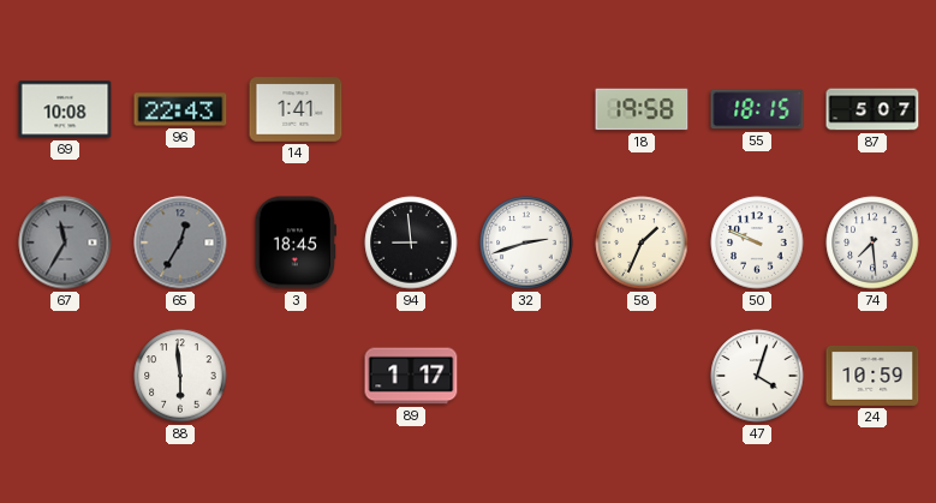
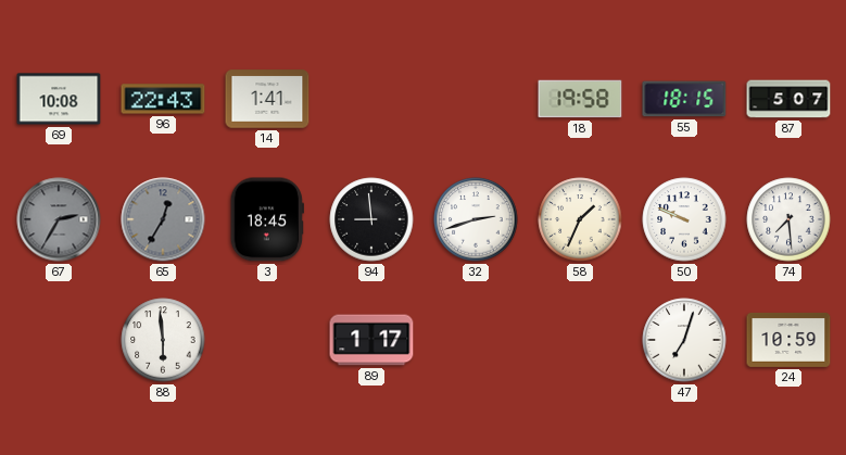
67: 11:35 -> 2:35 (59, 219)
47: 4:03 -> 7:03 (684, 340)
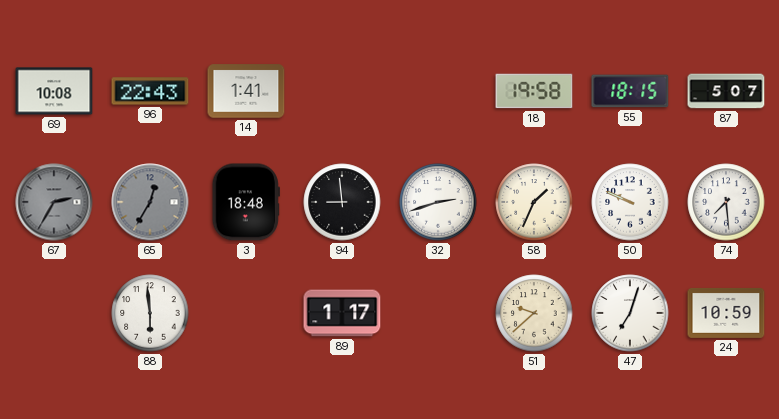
3: 18:45 -> 18:48 (246, 202)
51: none -> 9:38 (534, 313)
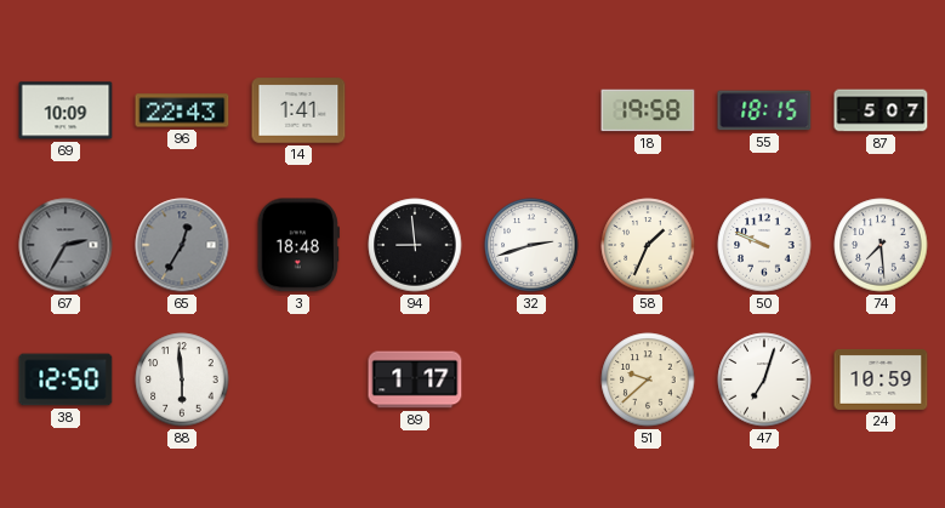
69: 10:08 -> 10:09 (66, 110)
38: none -> 12:50 (66, 379)
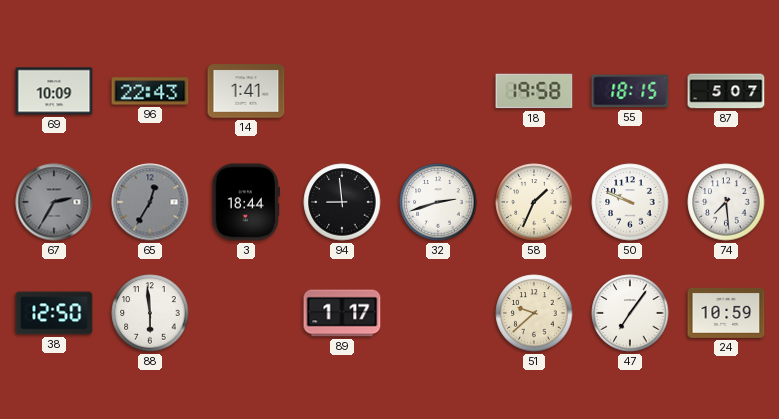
3: 18:48 -> 18:44 (246, 202)
47: 7:03 -> 7:06 (630, 313)
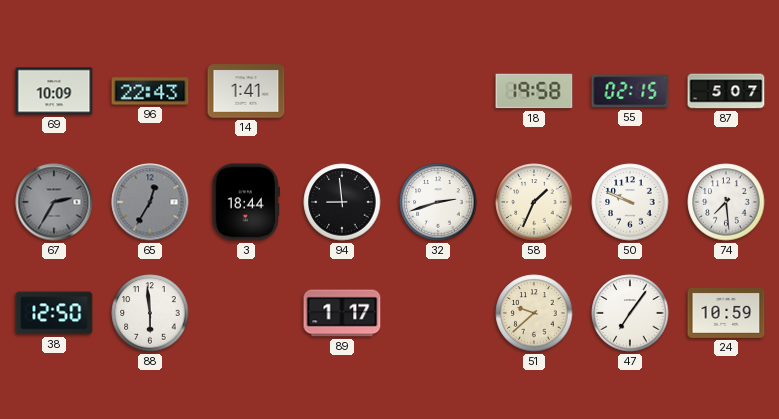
55: 18:15 -> 02:15 (630, 91)
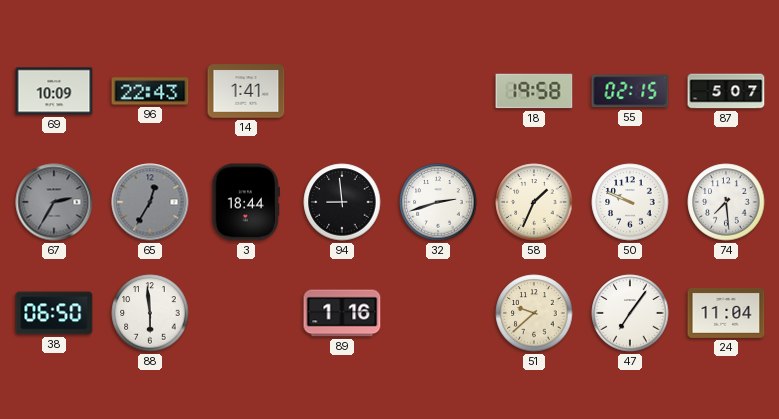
38: 12:50 -> 06:50 (54, 313)
89: 1:17 -> 1:16 (342, 313)
24: 10:59 -> 11:04 (726, 313)
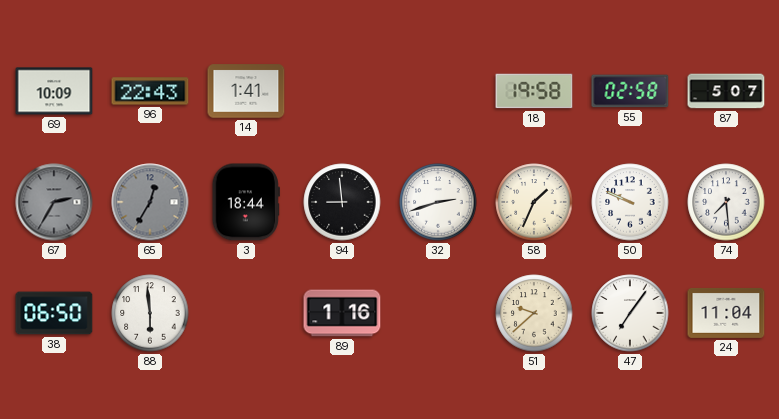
55: 02:15 -> 02:58 (630, 91)
